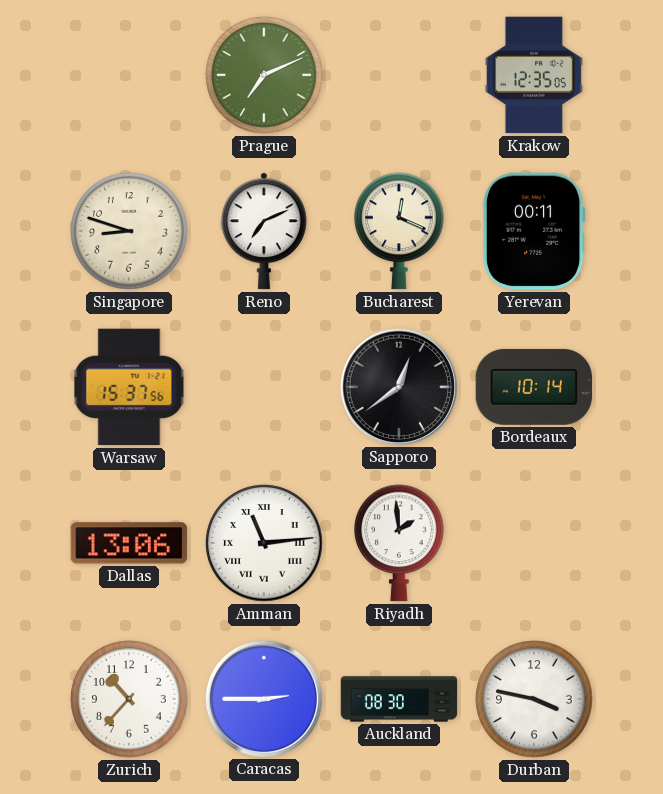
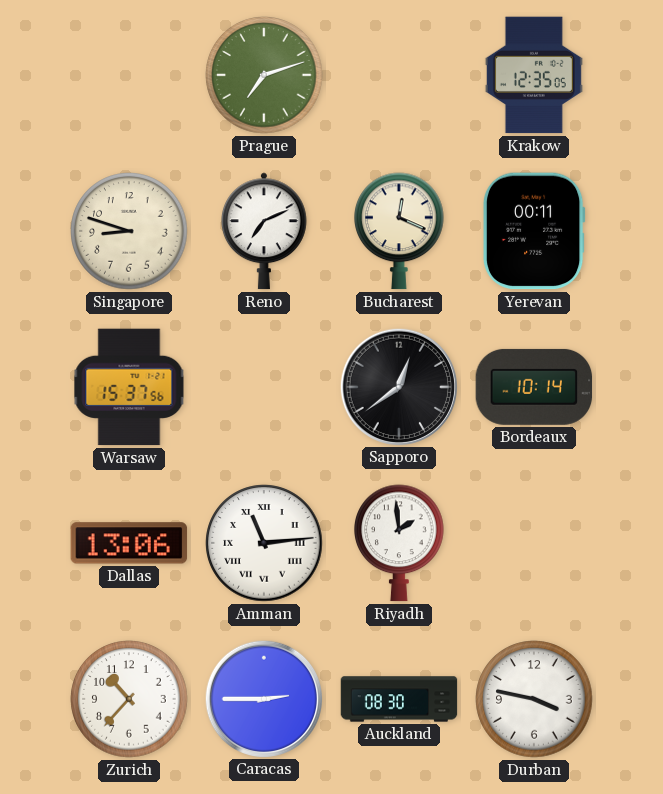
Prague: 7:11 -> 7:12 (264, 75)
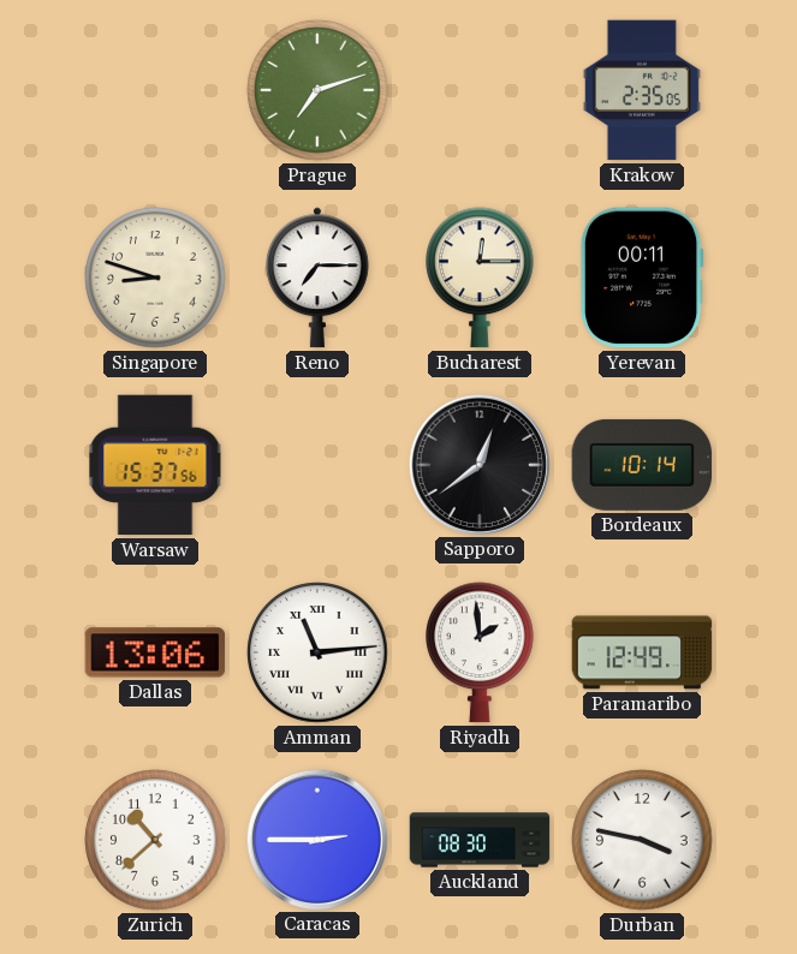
Krakow: 12:35 -> 2:35 (642, 90)
Reno: 7:11 -> 7:15 (317, 278)
Bucharest: 12:19 -> 12:15 (480, 278)
Paramaribo: none -> 12:49 (642, 652)
Zurich: 10:37 -> 10:38 (155, 840)
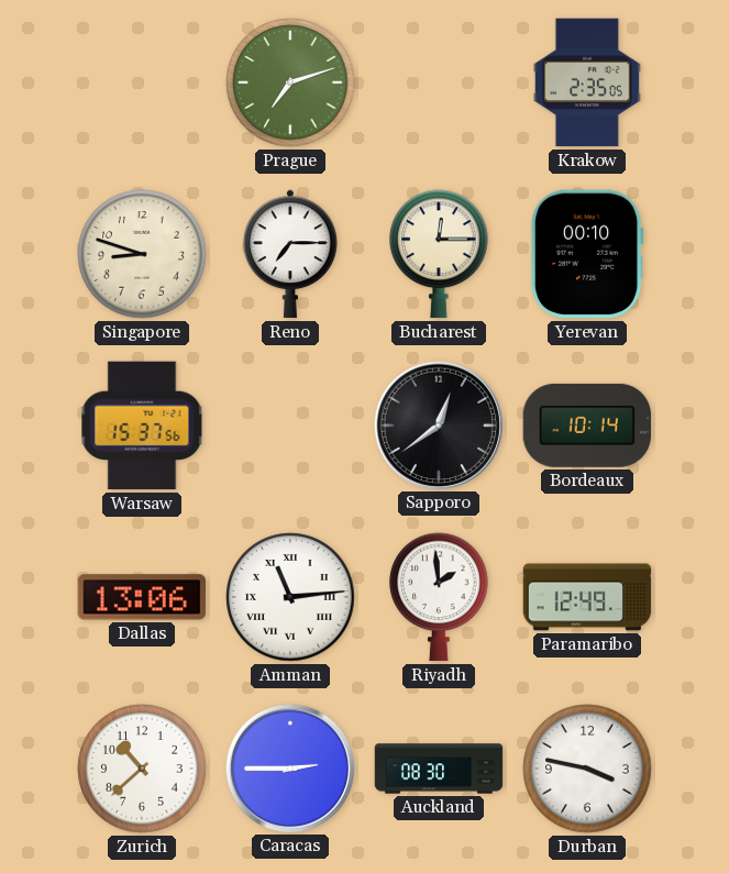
Yerevan: 00:11 -> 00:10 (587, 254)
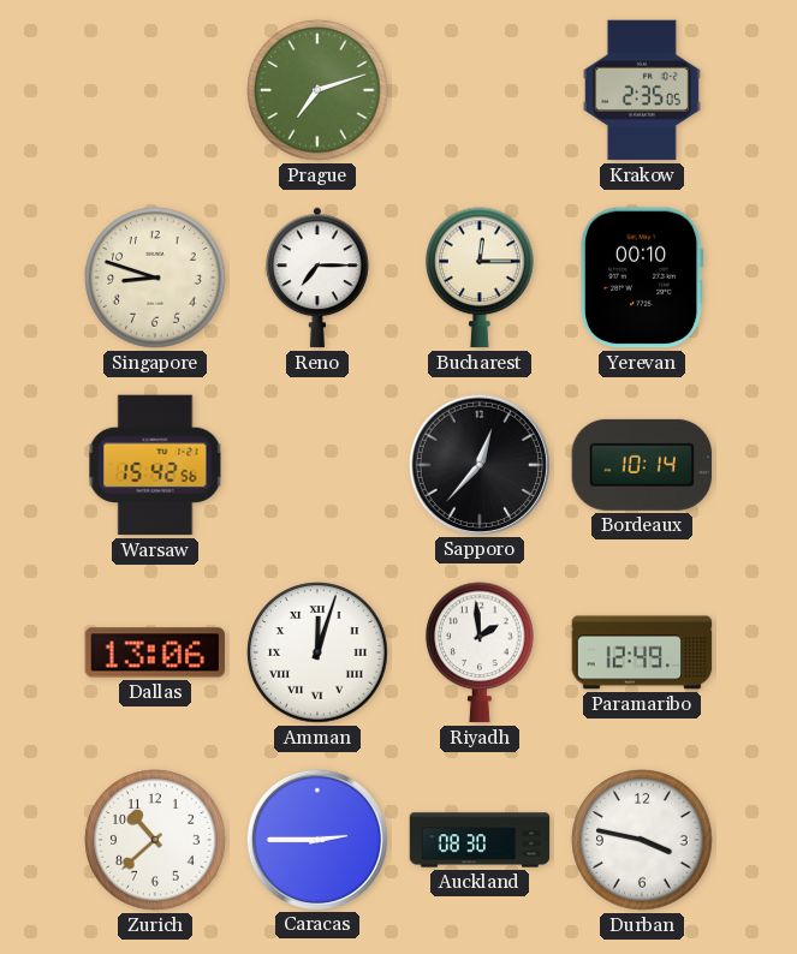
Warsaw: 15:37 -> 15:42 (155, 465)
Sapporo: 12:39 -> 12:37 (478, 464)
Amman: 11:14 -> 12:03 (317, 652)
